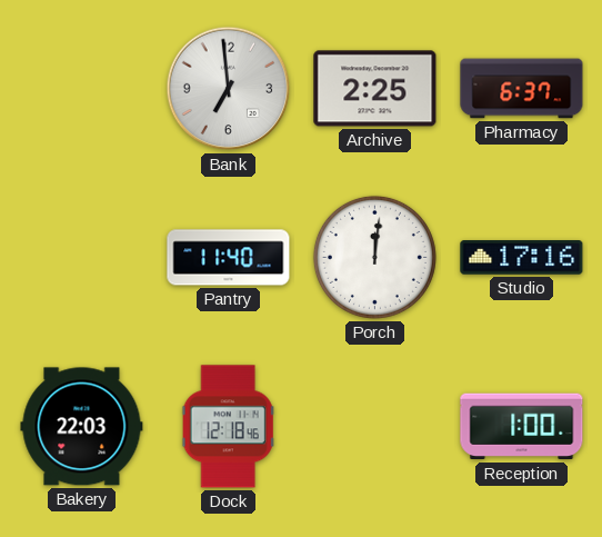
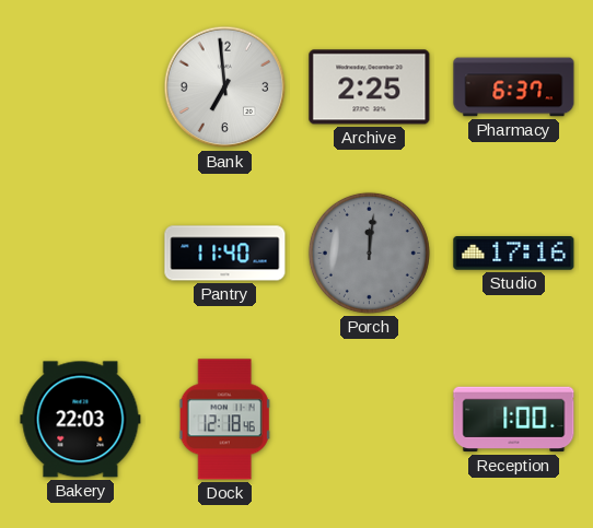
Porch dial: white -> grey (369, 253)
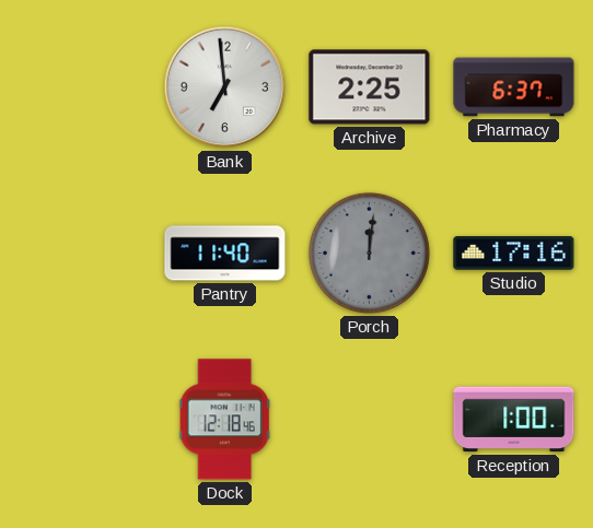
Bakery: 22:03 -> none (81, 420)
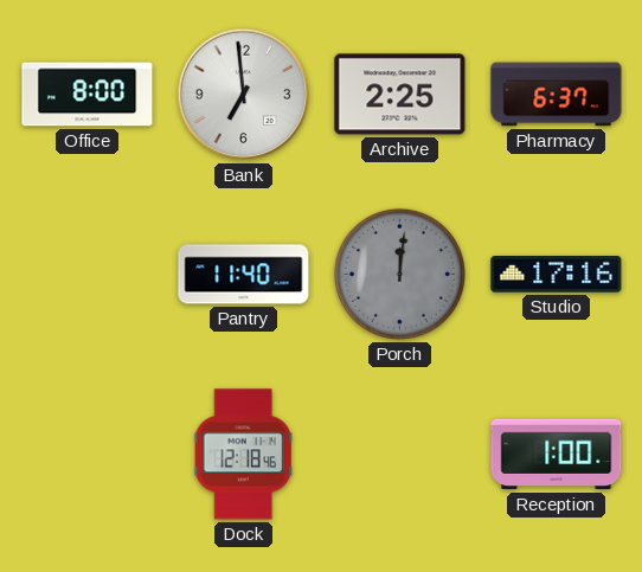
Office: none -> 8:00 (88, 95)
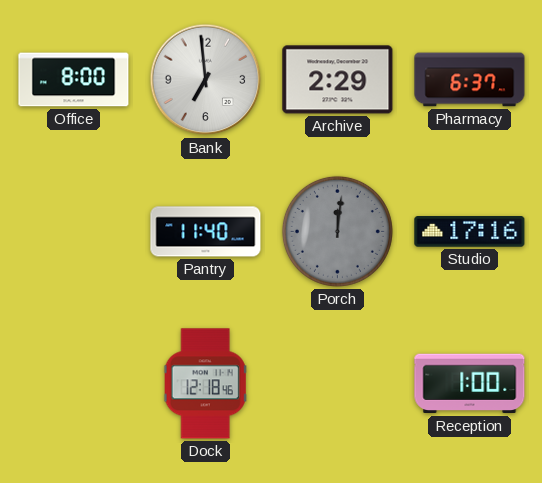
Archive: 2:25 -> 2:29 (338, 80)
